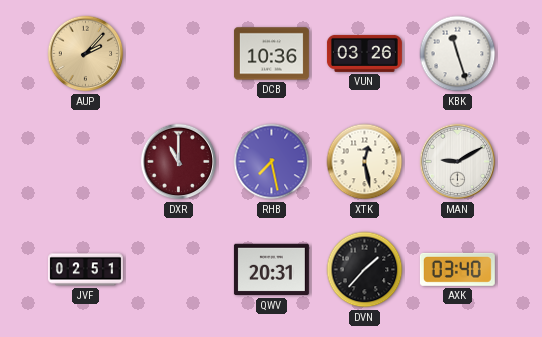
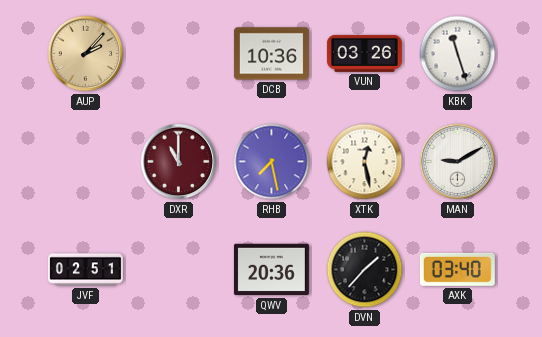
QWV: 20:31 -> 20:36 (271, 270)
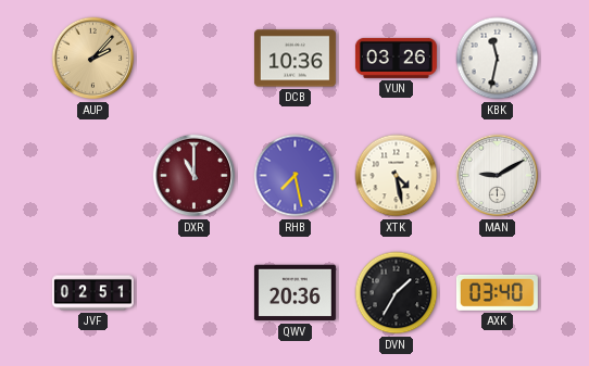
KBK: 11:27 -> 11:32 (498, 59)
XTK: 12:28 -> 4:28 (397, 176)
DVN: 1:37 -> 1:35 (397, 293)
